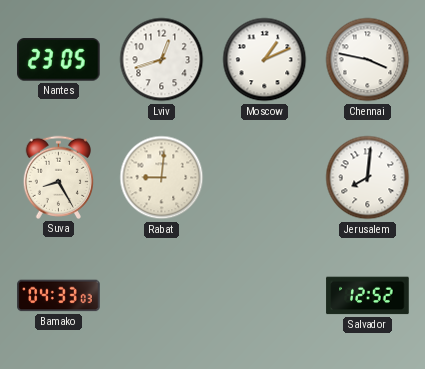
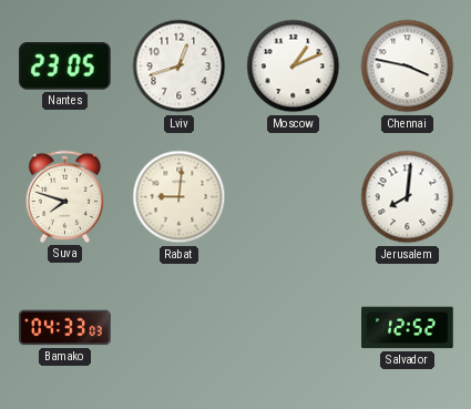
Suva: 8:25 -> 7:48 (64, 196)
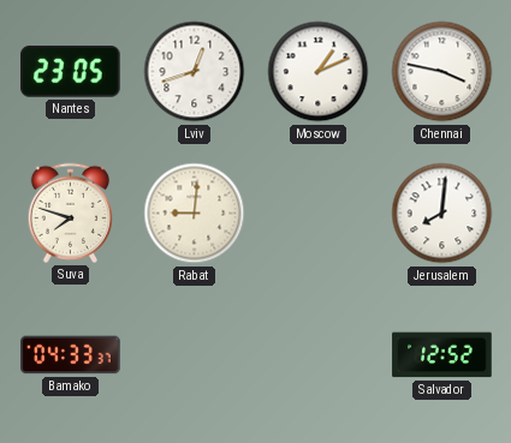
Bamako: 04:33:03 -> 04:33:37 (71, 355)
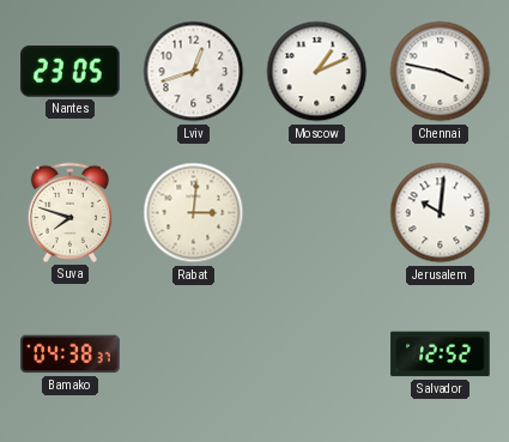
Rabat: 9:01 -> 3:01 (194, 213)
Jerusalem: 8:01 -> 10:01 (441, 213)
Bamako: 04:33 -> 04:38 (71, 355)
